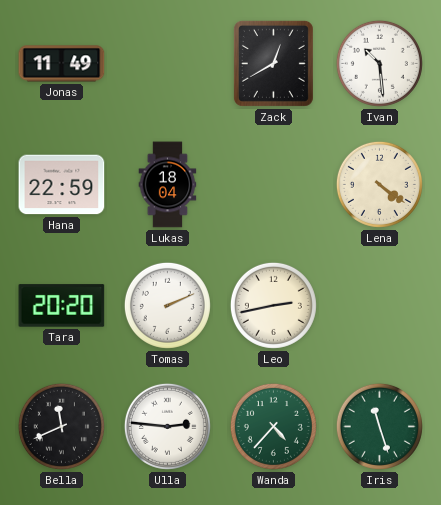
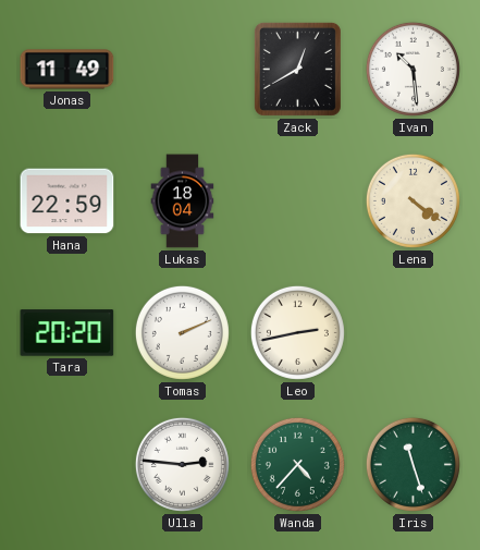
Bella: 11:41 -> none (61, 426)
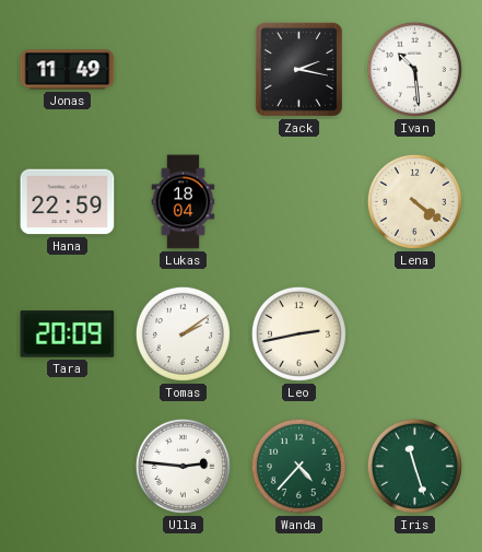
Zack: 12:40 -> 2:17 (298, 69)
Tara: 20:20 -> 20:09 (68, 334)
Tomas: 2:11 -> 2:09 (183, 333)
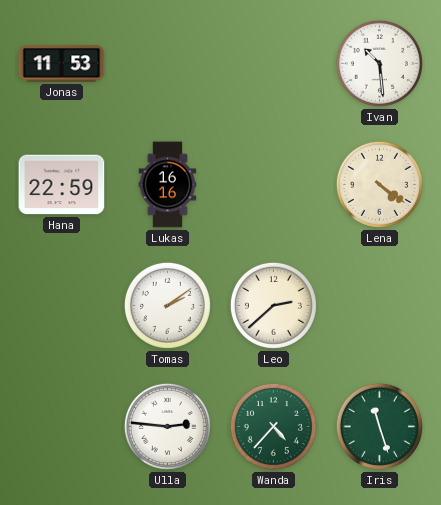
Jonas: 11:49 -> 11:53 (62, 64)
Zack: 2:17 -> none (298, 69)
Lukas: 18:04 -> 16:16 (168, 185)
Tara: 20:09 -> none (68, 334)
Leo: 2:43 -> 2:38 (273, 305)
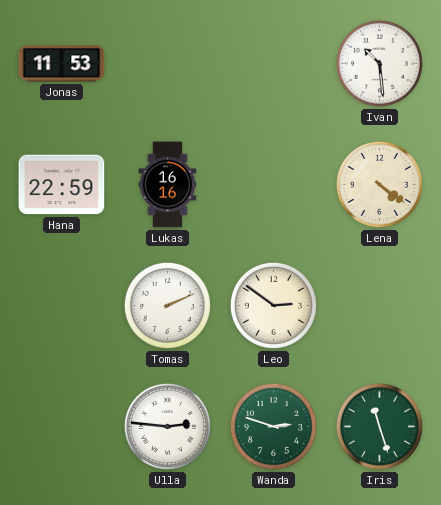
Tomas: 2:09 -> 2:11 (167, 305)
Leo: 2:38 -> 2:51 (273, 305)
Wanda: 4:37 -> 2:48 (273, 426)
